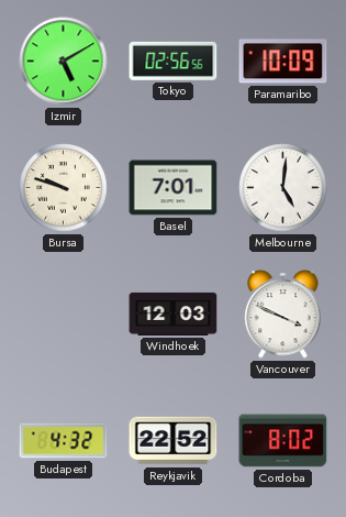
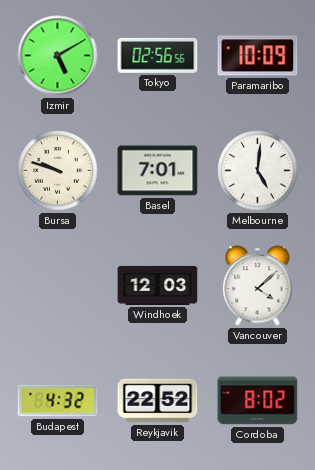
Vancouver: 3:49 -> 4:08 (258, 286)
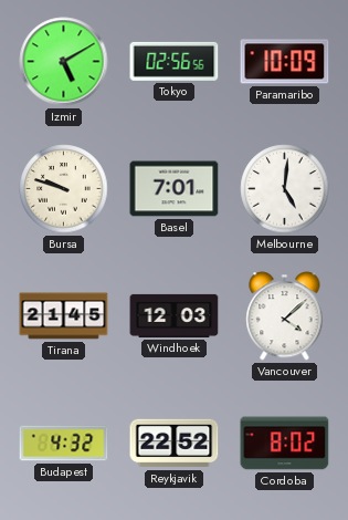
Tirana: none -> 21:45 (64, 316)
